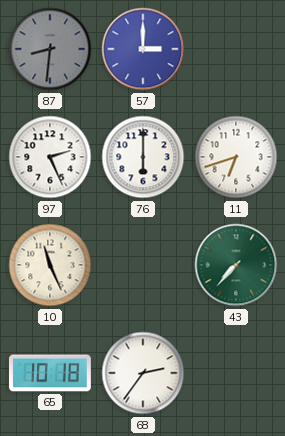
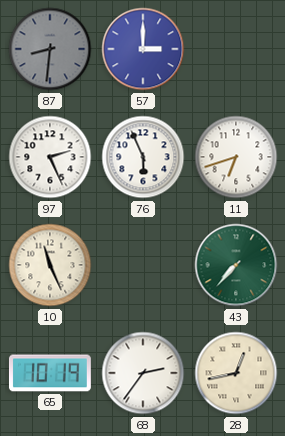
76: 6:00 -> 5:56 (143, 157)
65: 10:18 -> 10:19 (50, 373)
28: none -> 12:43 (236, 373)
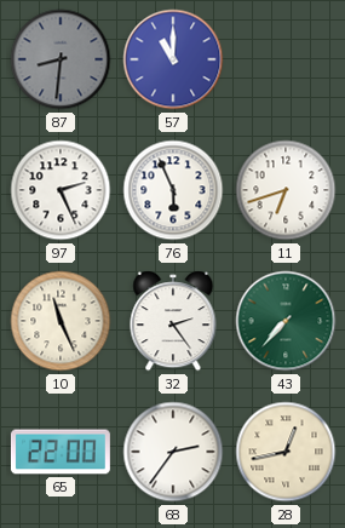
57: 3:00 -> 11:00 (173, 59)
32: none -> 2:24 (173, 321)
65: 10:19 -> 22:00 (61, 452)
